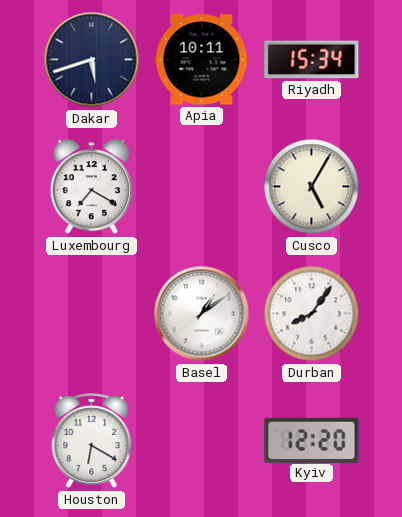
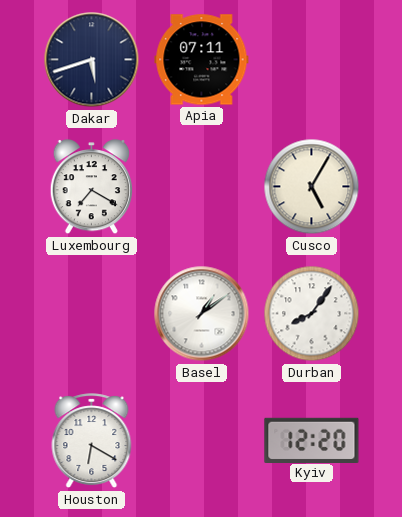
Apia: 10:11 -> 07:11 (202, 60)
Riyadh: 15:34 -> none (312, 60)
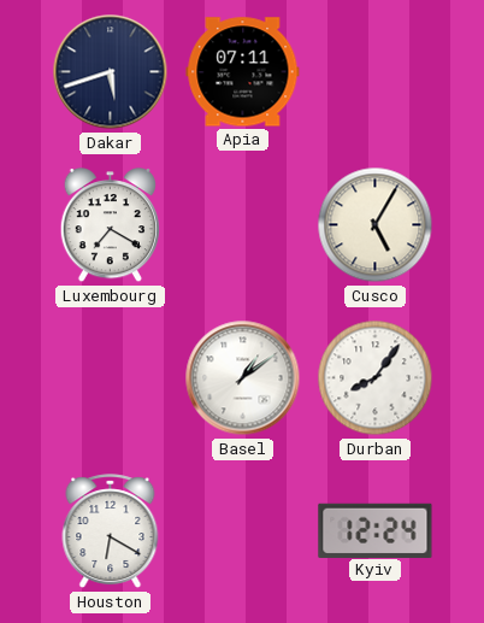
Kyiv: 12:20 -> 12:24 (376, 530)
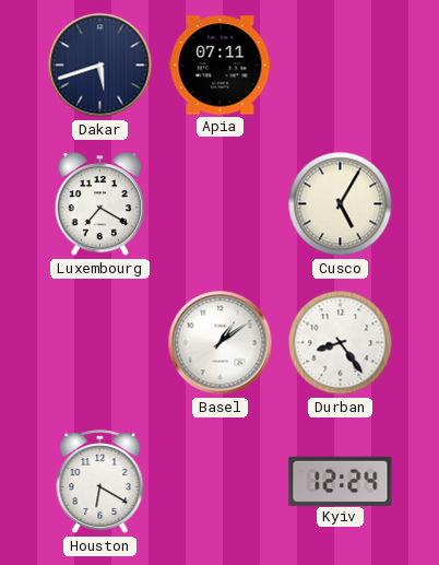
Durban: 8:06 -> 8:24 (341, 343)
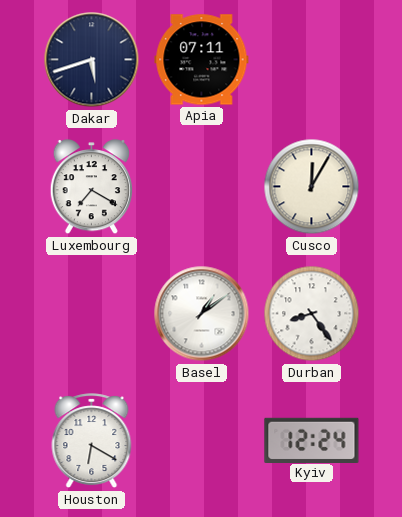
Cusco: 5:05 -> 12:05 (312, 187)
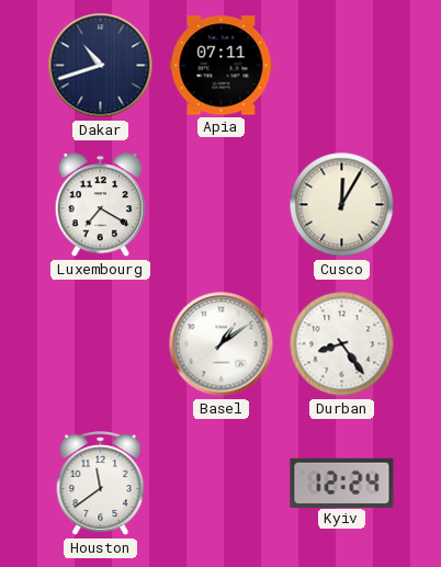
Dakar: 5:42 -> 10:42 (101, 66)
Houston: 6:20 -> 11:39 (101, 484)
